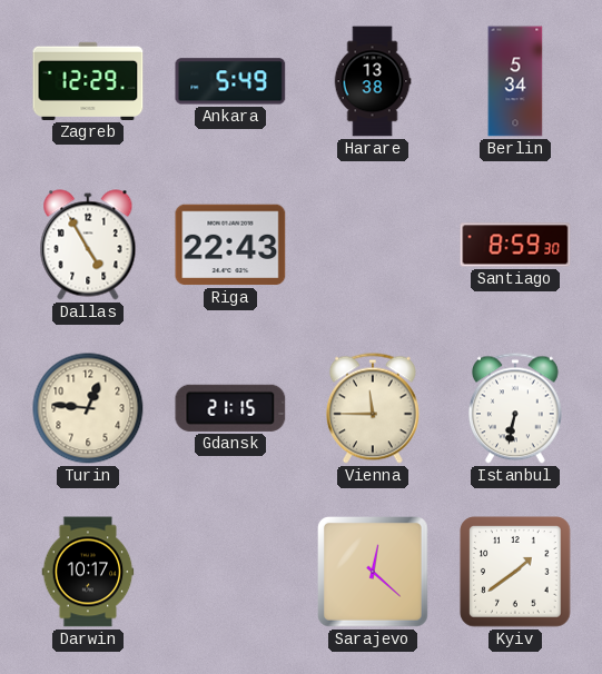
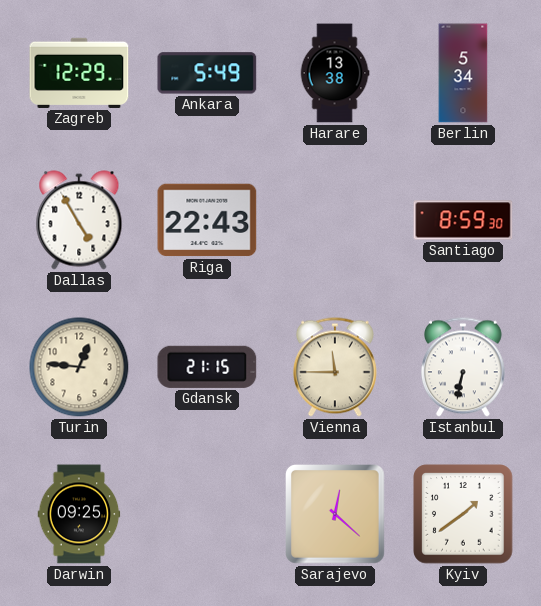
Darwin: 10:17 -> 09:25 (79, 514)
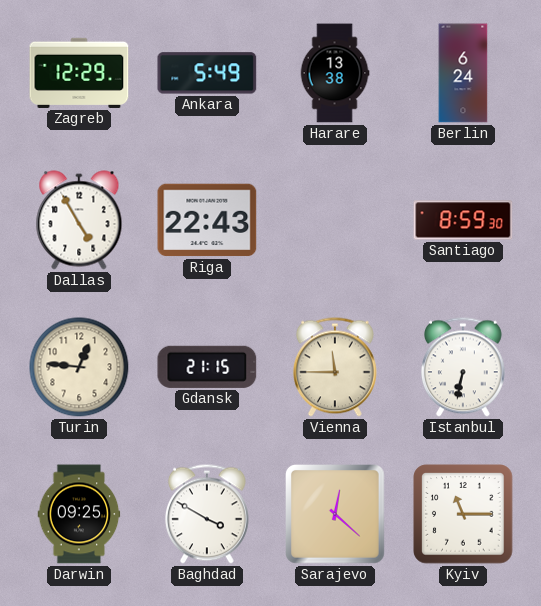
Berlin: 5:34 -> 6:24 (463, 73)
Baghdad: none -> 3:50 (207, 514)
Kyiv: 1:39 -> 11:15 (463, 514)
